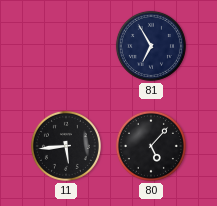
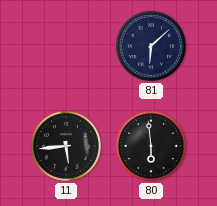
81: 6:55 -> 6:08 (151, 46)
80: 5:07 -> 5:59 (151, 146)
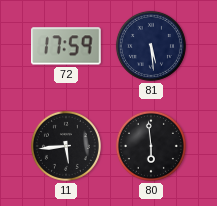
72: none -> 17:59 (66, 46)
81: 6:08 -> 5:29 (151, 46)
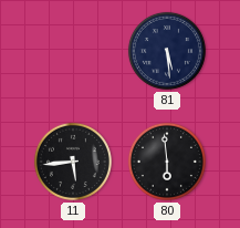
72: 17:59 -> none (66, 46)
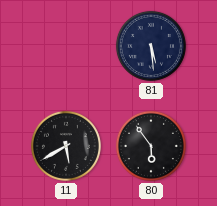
11: 5:44 -> 5:40 (66, 146)
80: 5:59 -> 5:54 (151, 146)
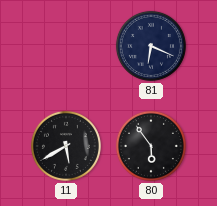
81: 5:29 -> 6:19 (151, 46)
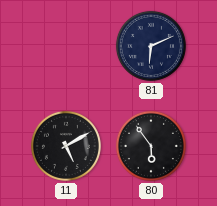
81: 6:19 -> 6:11 (151, 46)
11: 5:40 -> 5:10 (66, 146)
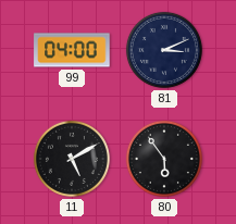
99: none -> 04:00 (72, 50)
81: 6:11 -> 3:11 (164, 50)
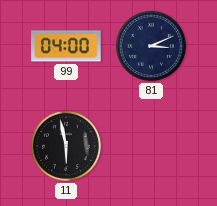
11: 5:10 -> 5:58 (66, 146)
80: 5:54 -> none (164, 159)
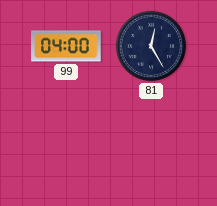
81: 3:11 -> 12:25 (151, 46)
11: 5:58 -> none (66, 146)
